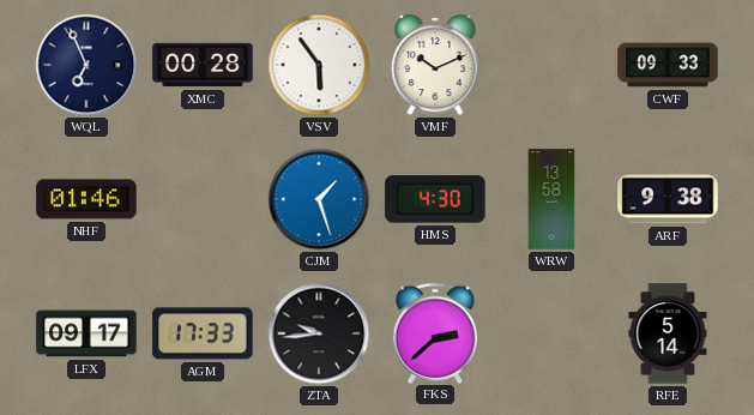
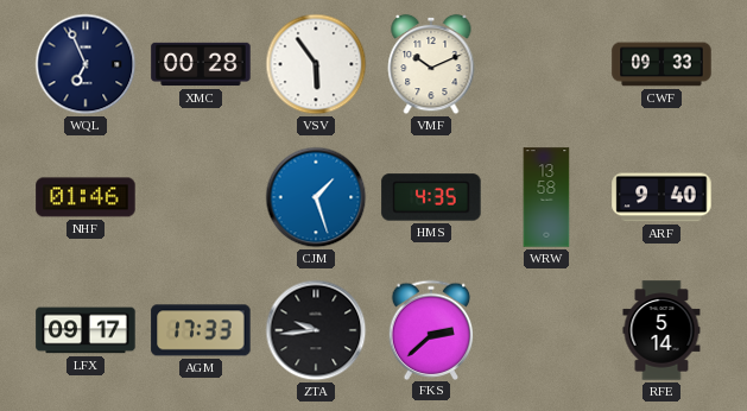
HMS: 4:30 -> 4:35 (431, 197)
ARF: 9:38 -> 9:40 (661, 197)
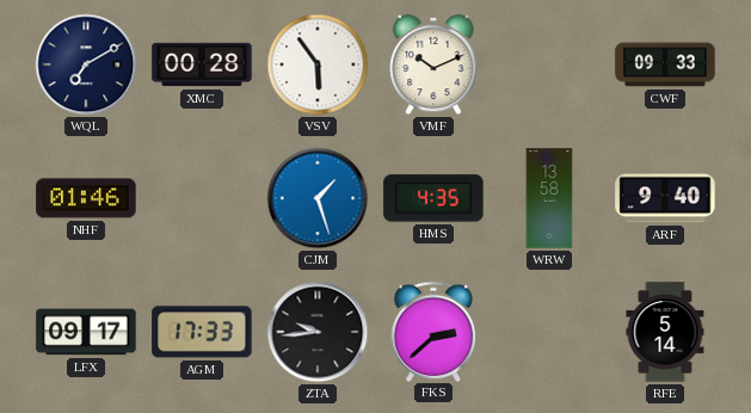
WQL: 6:56 -> 7:10 (86, 64)
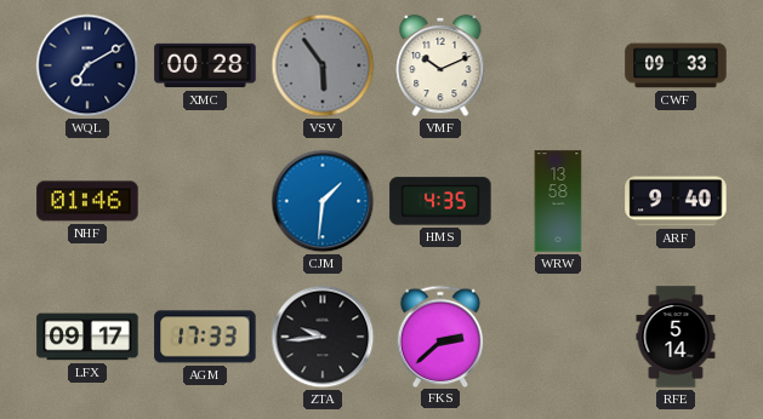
VSV dial: white -> grey (323, 65)
CJM: 1:27 -> 1:31 (323, 201)
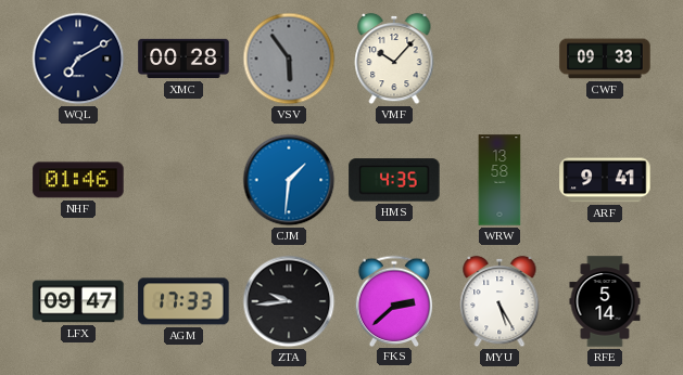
VMF: 10:11 -> 10:07 (394, 59)
ARF: 9:40 -> 9:41 (605, 180)
LFX: 09:17 -> 09:47 (78, 301)
MYU: none -> 5:25 (499, 301)
